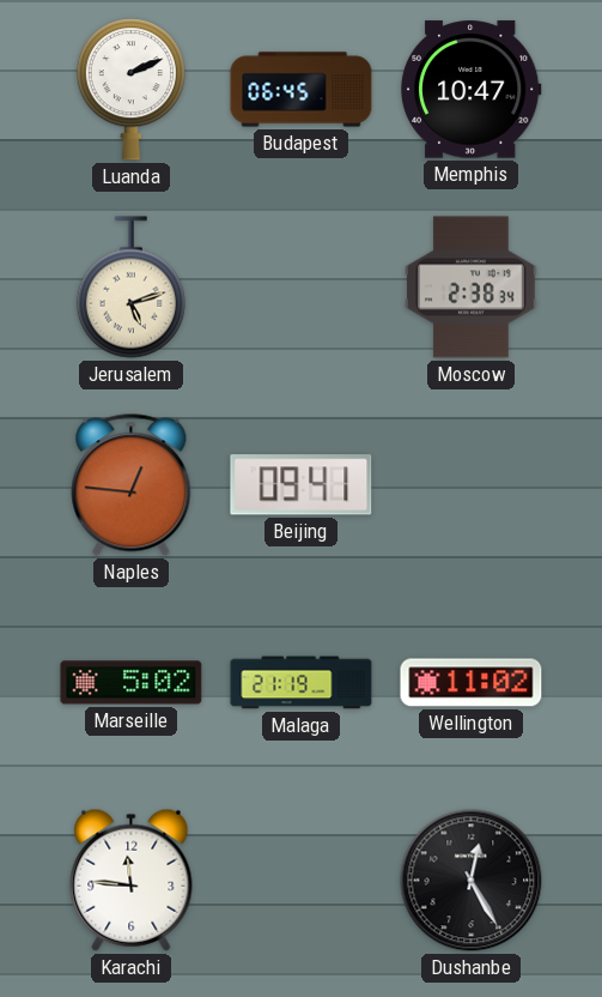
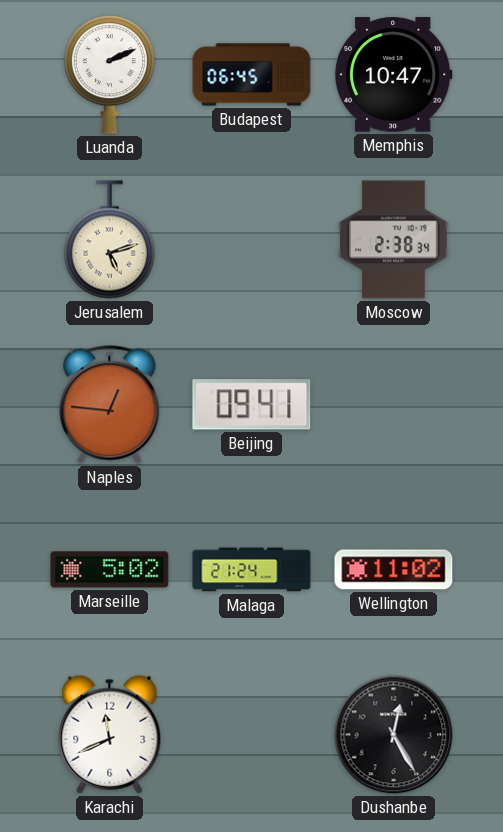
Malaga: 21:19 -> 21:24 (252, 570)
Karachi: 11:46 -> 11:41 (110, 734)
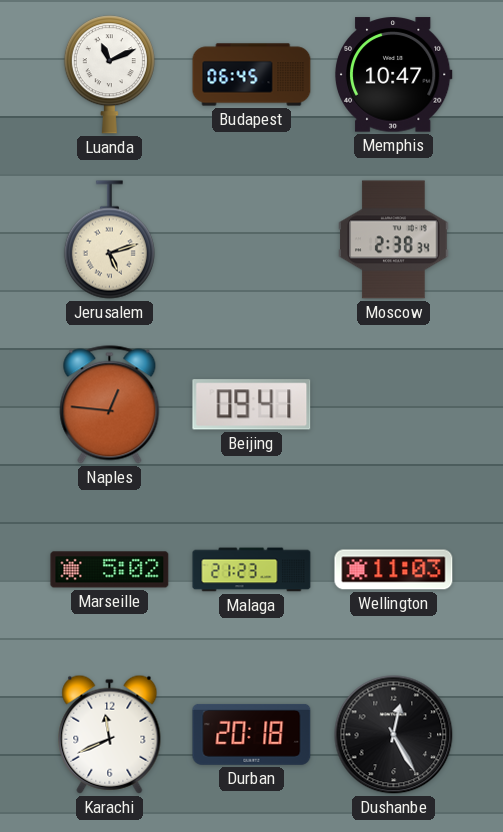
Luanda: 2:11 -> 11:11 (109, 75)
Malaga: 21:24 -> 21:23 (252, 570)
Wellington: 11:02 -> 11:03 (394, 570)
Durban: none -> 20:18 (252, 734)
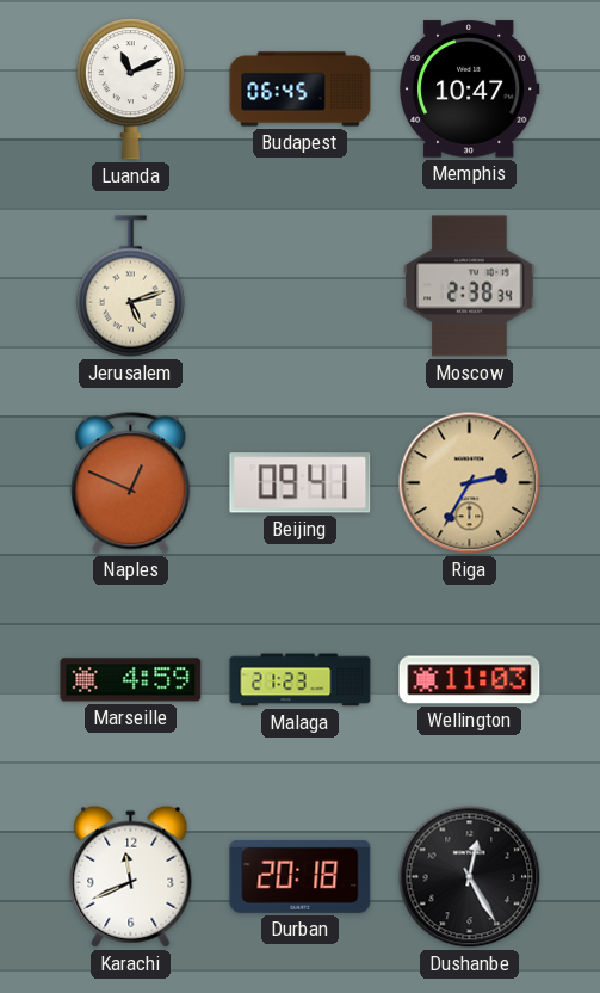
Naples: 12:46 -> 12:49 (131, 483)
Riga: none -> 2:35 (470, 483)
Marseille: 5:02 -> 4:59 (131, 680)
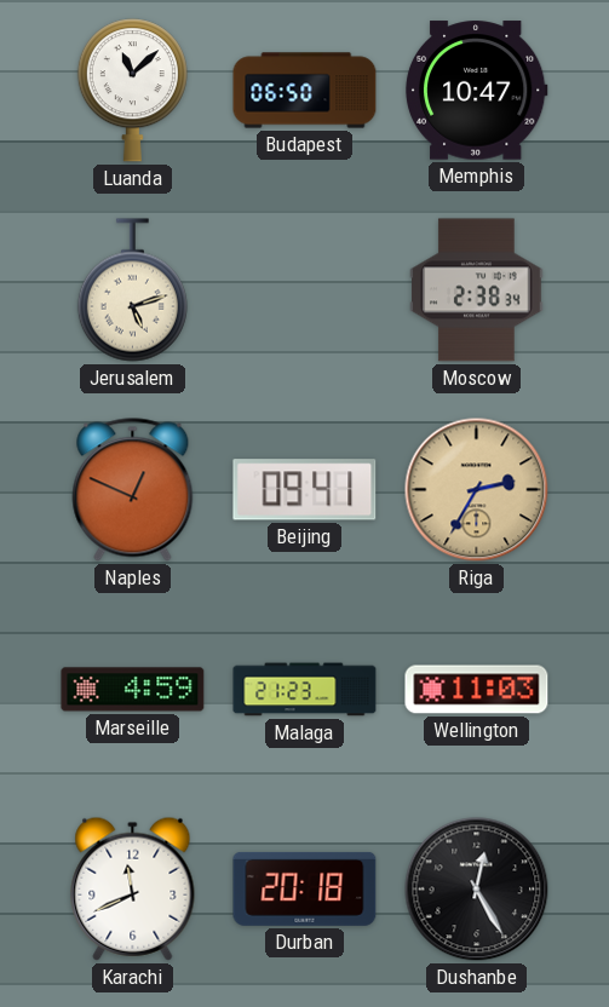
Luanda: 11:11 -> 11:08 (132, 91)
Budapest: 06:45 -> 06:50 (305, 91)
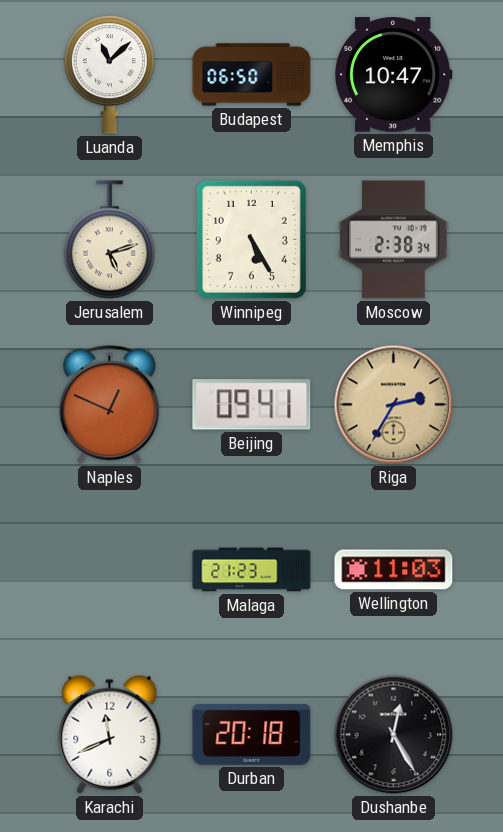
Winnipeg: none -> 5:25 (251, 239)
Marseille: 4:59 -> none (133, 690)
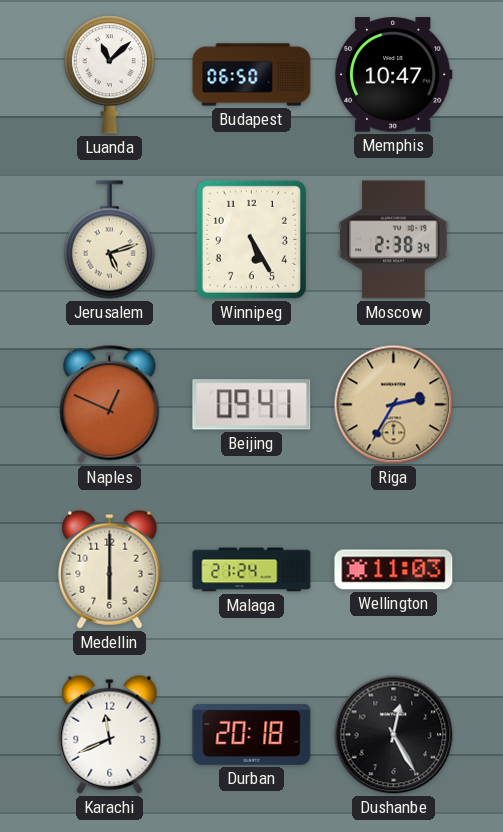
Medellin: none -> 6:00 (110, 569)
Malaga: 21:23 -> 21:24 (252, 570)
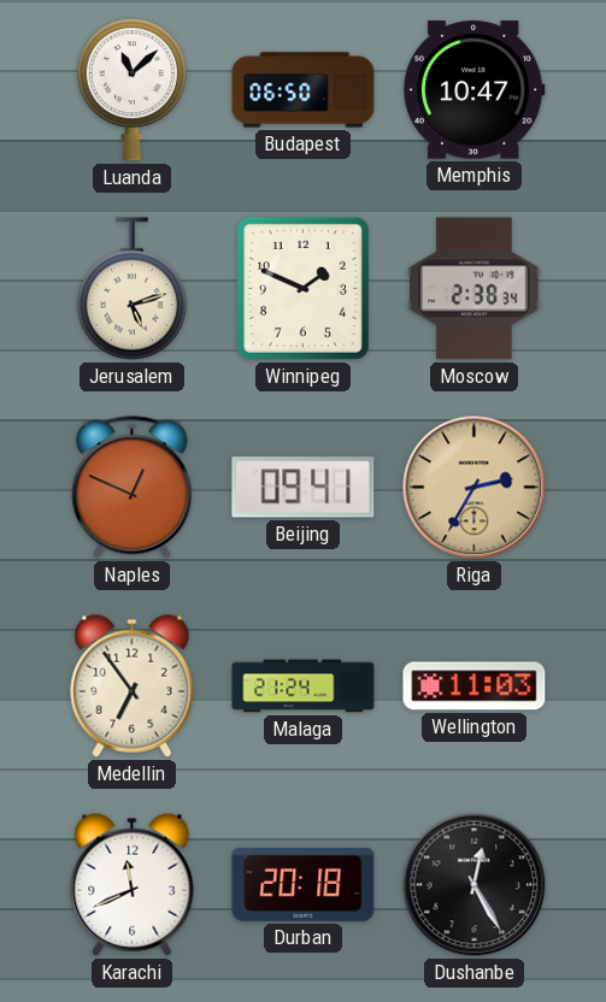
Winnipeg: 5:25 -> 1:49 (302, 288)
Medellin: 6:00 -> 6:54 (133, 685)
